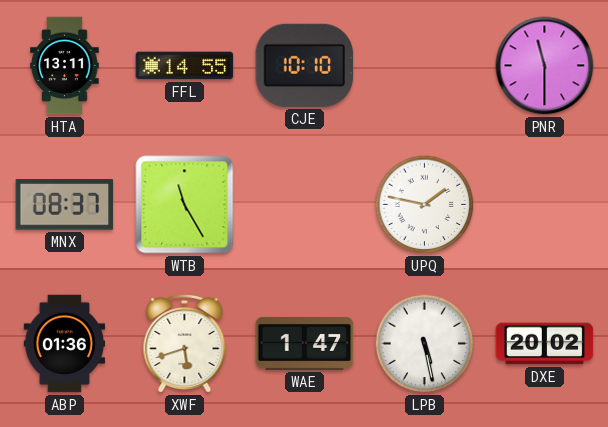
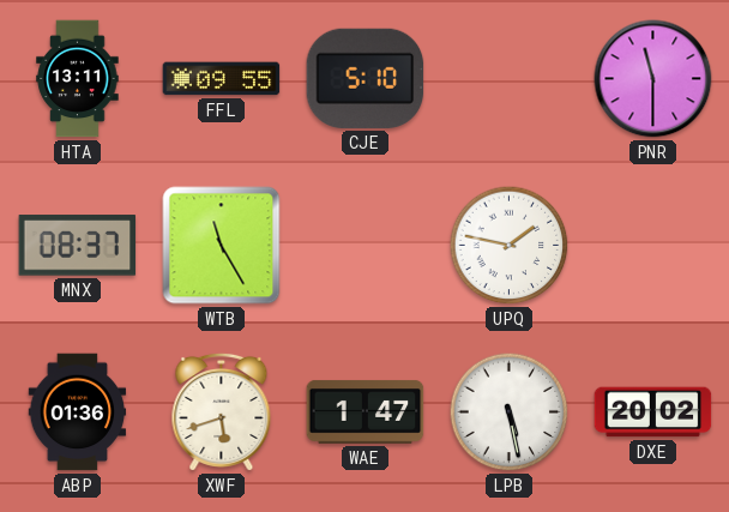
FFL: 14:55 -> 09:55 (222, 79)
CJE: 10:10 -> 5:10 (366, 78)
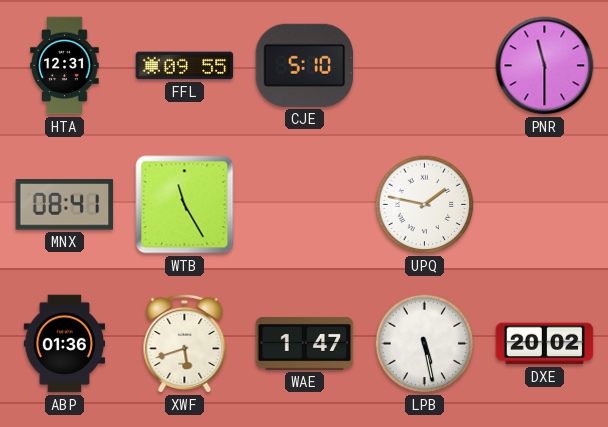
HTA: 13:11 -> 12:31 (65, 66)
MNX: 08:37 -> 08:41 (65, 205)
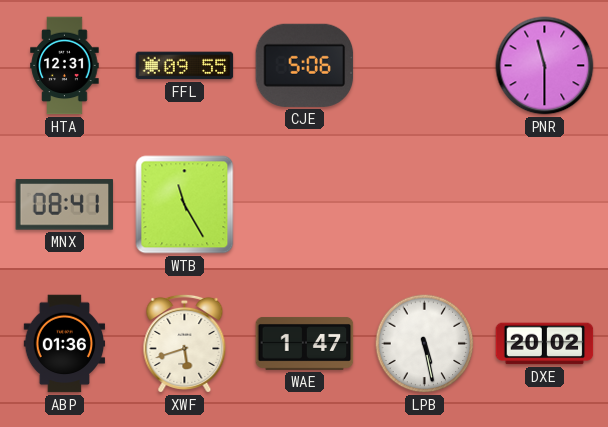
CJE: 5:10 -> 5:06 (305, 65)
UPQ: 1:47 -> none (425, 205)
